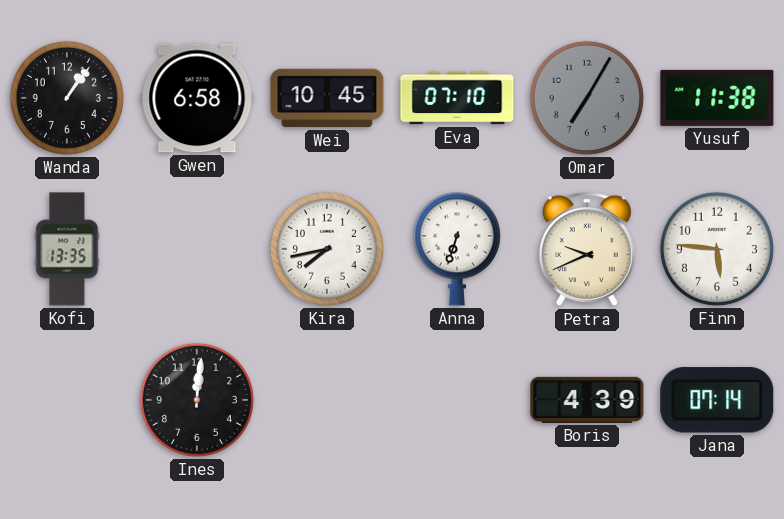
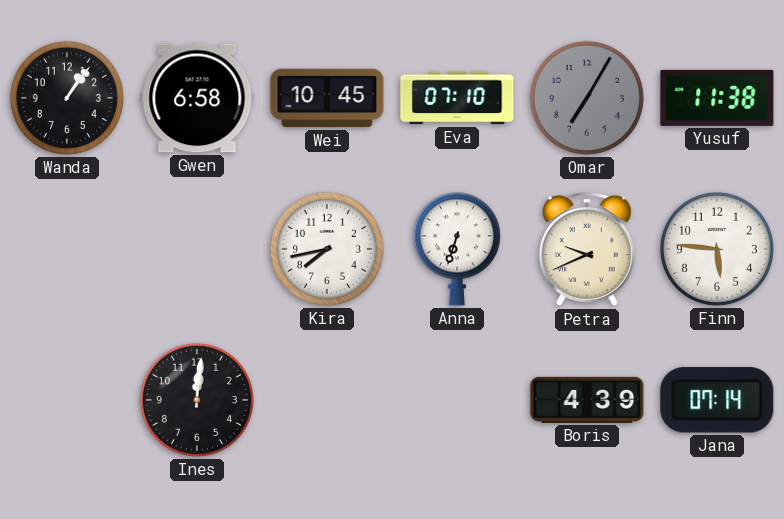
Kofi: 13:35 -> none (67, 249)
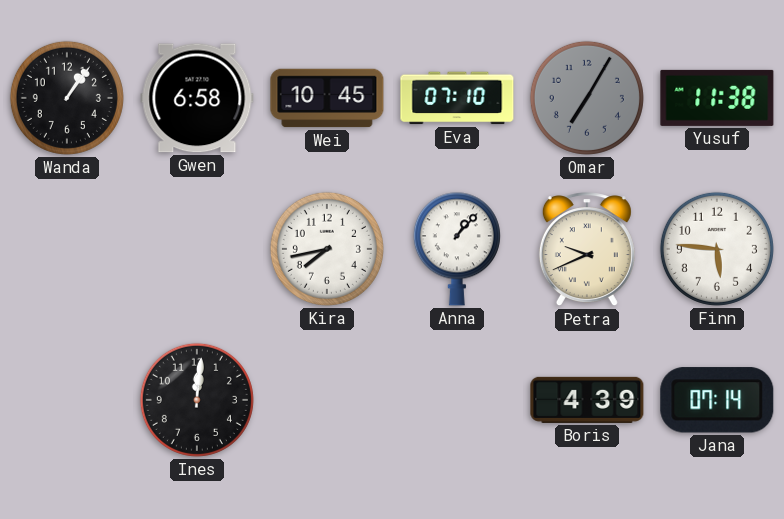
Anna: 6:33 -> 1:07 (457, 249)
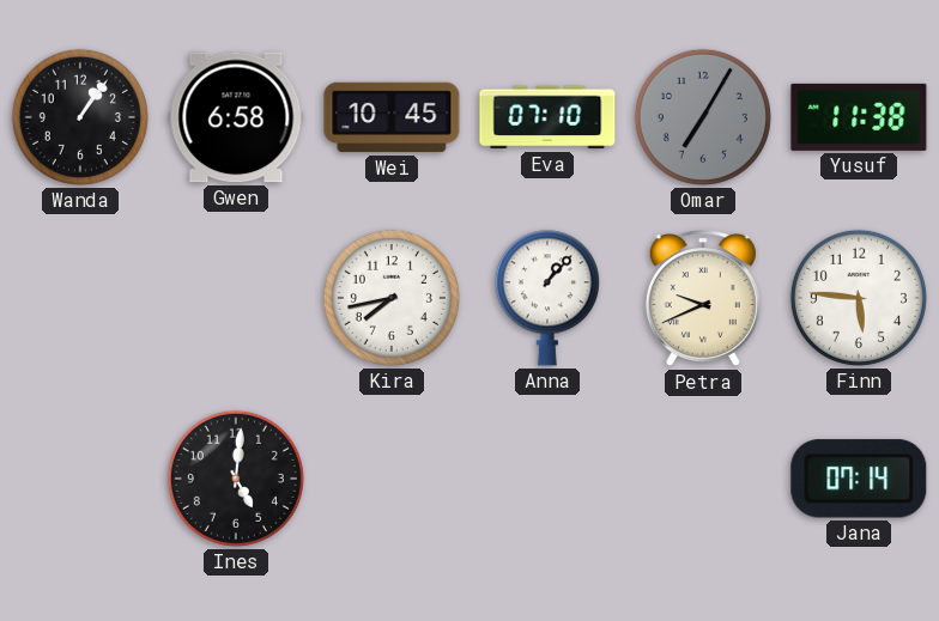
Ines: 12:01 -> 5:01 (236, 479)
Boris: 4:39 -> none (587, 400)
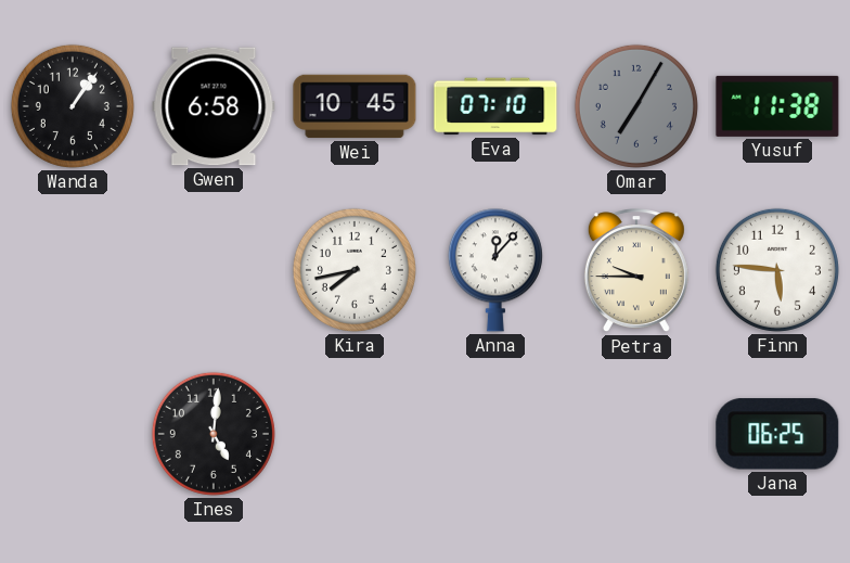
Anna: 1:07 -> 12:07 (495, 270)
Petra: 9:41 -> 9:45 (636, 271)
Jana: 07:14 -> 06:25 (777, 434)
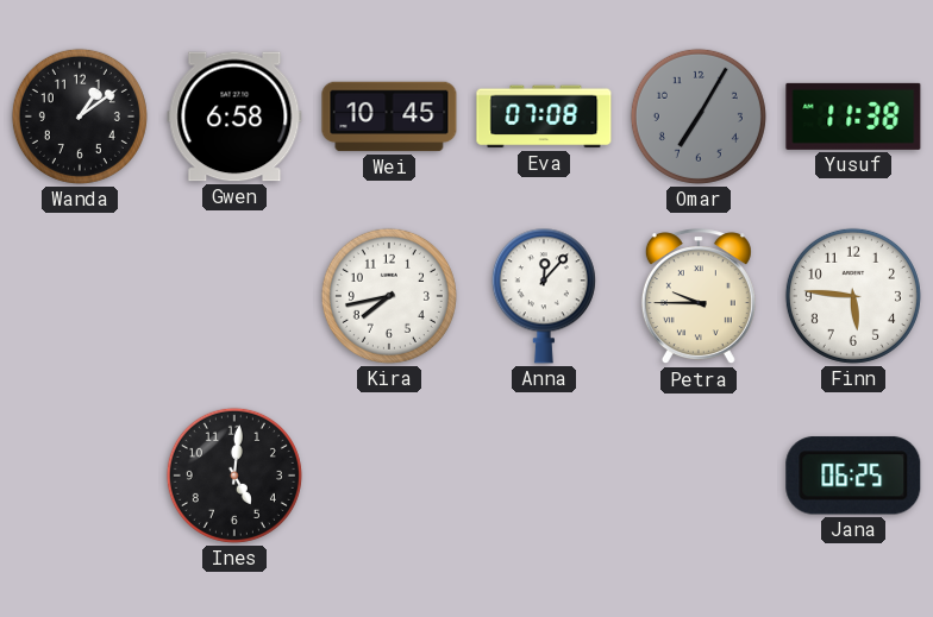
Wanda: 1:06 -> 1:09 (80, 117)
Eva: 07:10 -> 07:08 (544, 117)
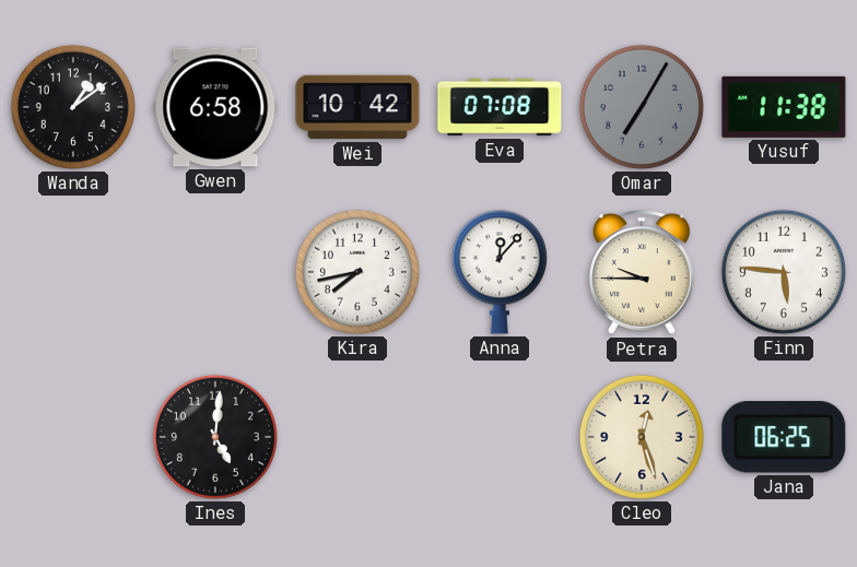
Wei: 10:45 -> 10:42 (357, 107)
Cleo: none -> 12:27 (642, 437)
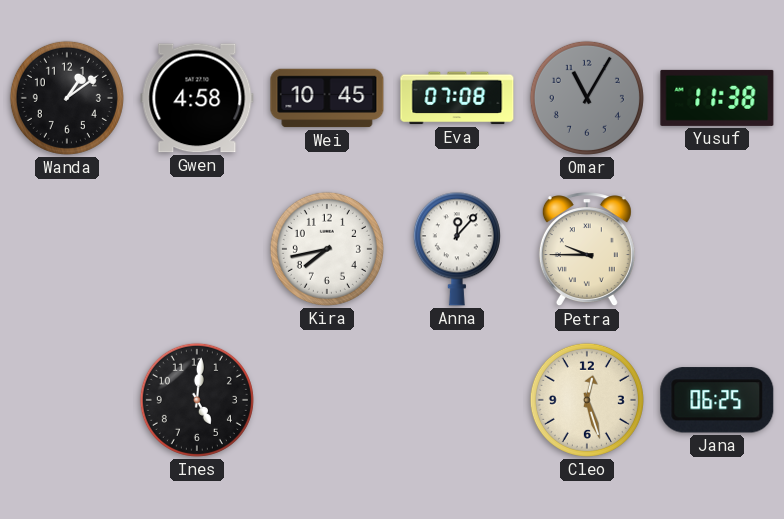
Gwen: 6:58 -> 4:58 (197, 98)
Wei: 10:42 -> 10:45 (327, 98)
Omar: 7:05 -> 11:05 (587, 98)
Finn: 5:46 -> none (784, 272)
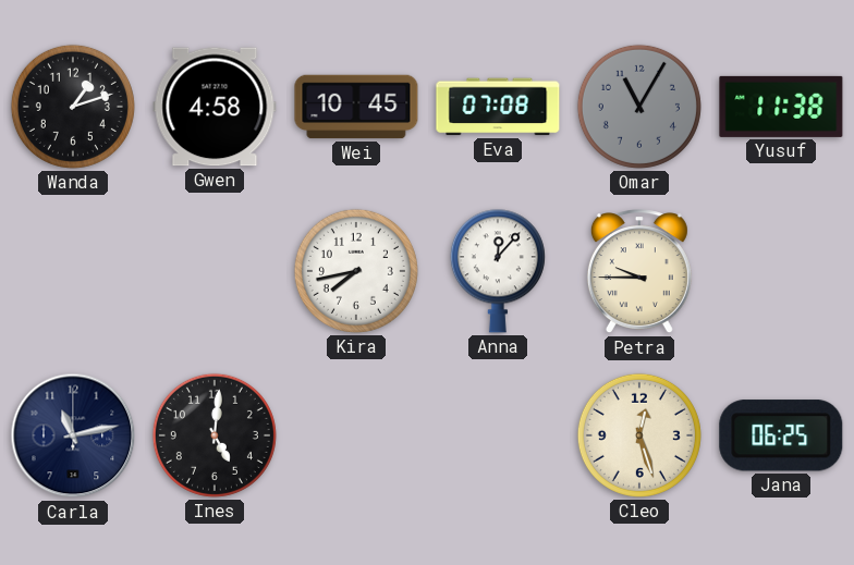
Wanda: 1:09 -> 1:12 (73, 107)
Carla: none -> 11:13 (73, 435)
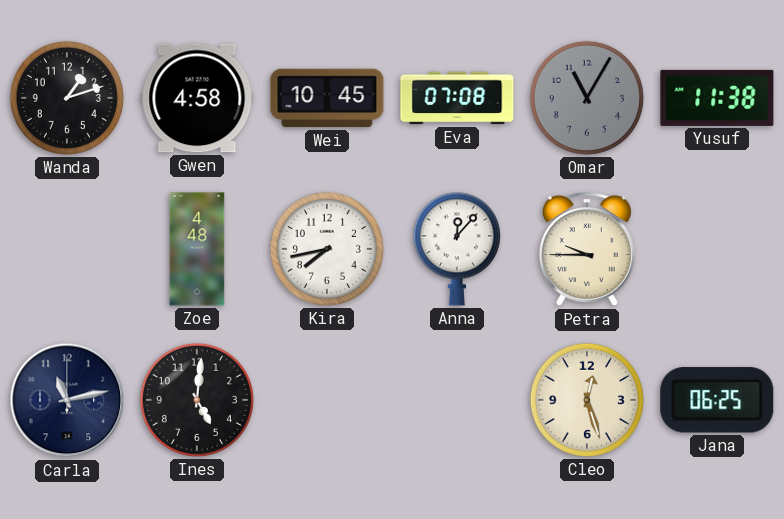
Zoe: none -> 4:48 (197, 249)
